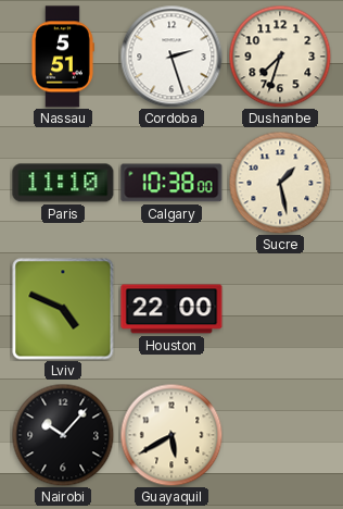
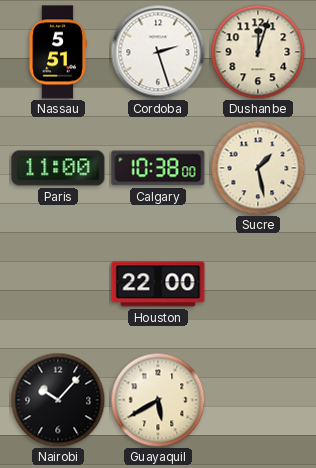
Dushanbe: 7:33 -> 12:03 (258, 52)
Paris: 11:10 -> 11:00 (58, 168)
Lviv: 4:49 -> none (63, 309)
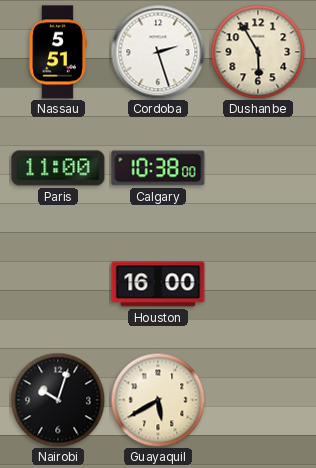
Dushanbe: 12:03 -> 5:55 (258, 52)
Sucre: 1:28 -> none (258, 168)
Houston: 22:00 -> 16:00 (158, 284)
Nairobi: 10:07 -> 10:03 (58, 400)
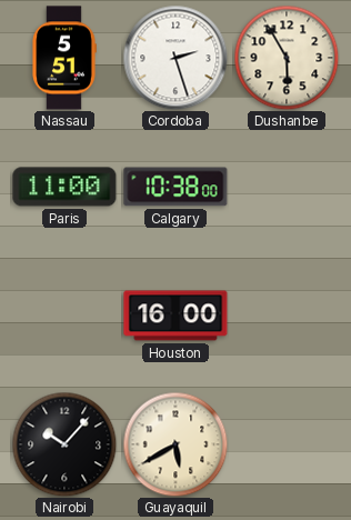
Nairobi: 10:03 -> 10:07 (64, 444)
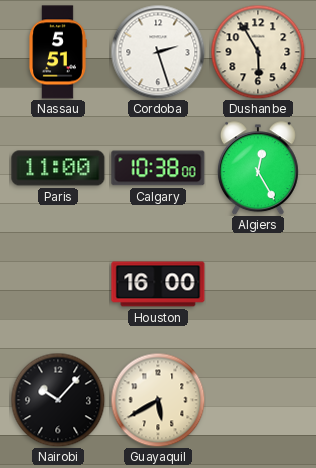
Algiers: none -> 12:25 (258, 168)
